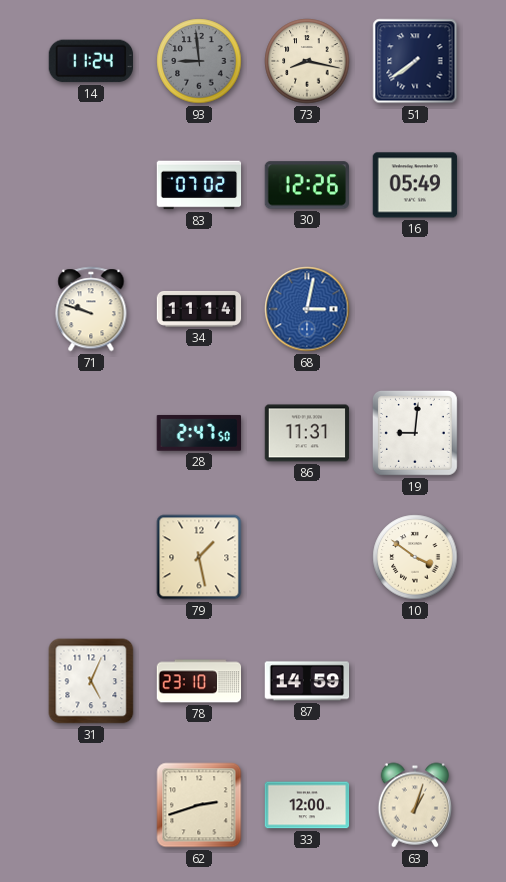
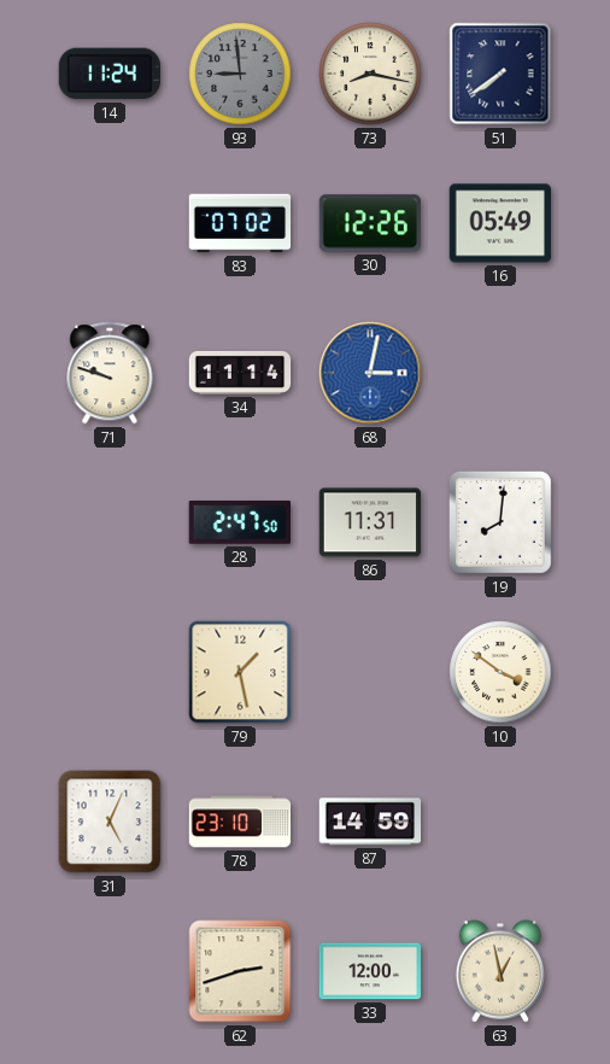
19: 9:01 -> 8:01 (500, 522)
63: 1:03 -> 12:58 (499, 971)
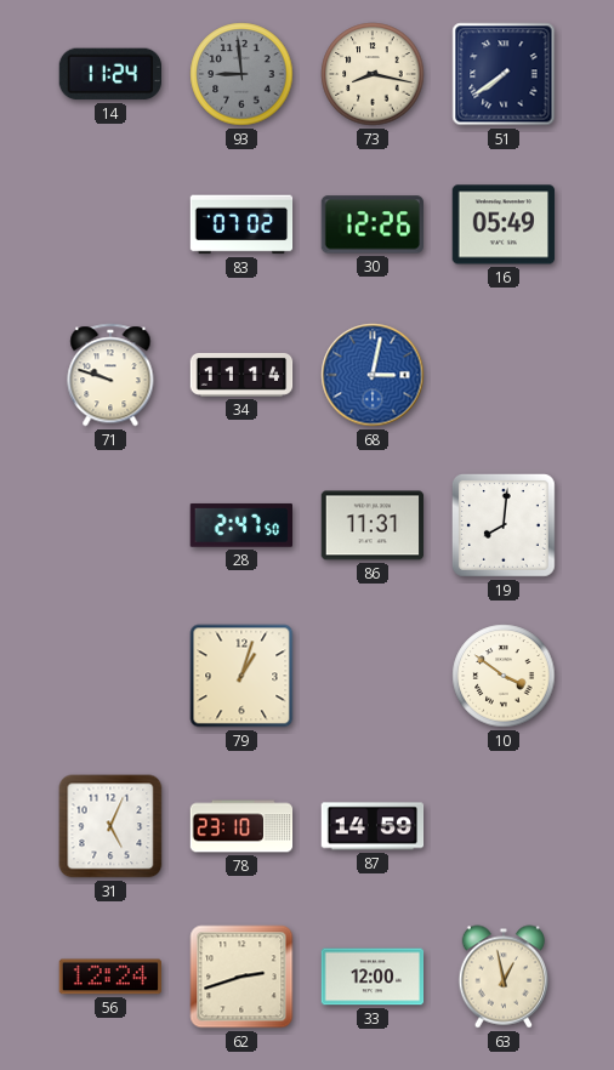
79: 1:28 -> 1:03 (241, 676)
56: none -> 12:24 (109, 977)
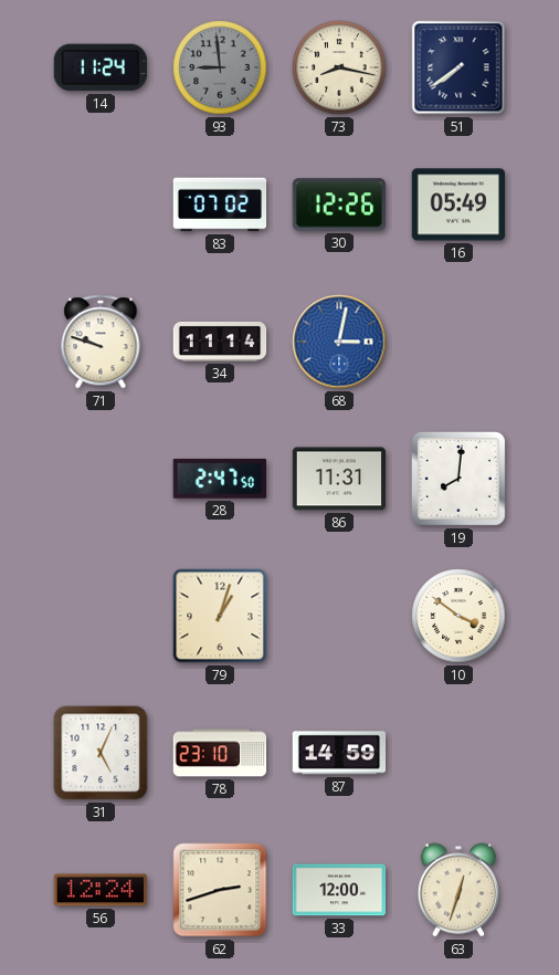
63: 12:58 -> 12:33 (457, 890)
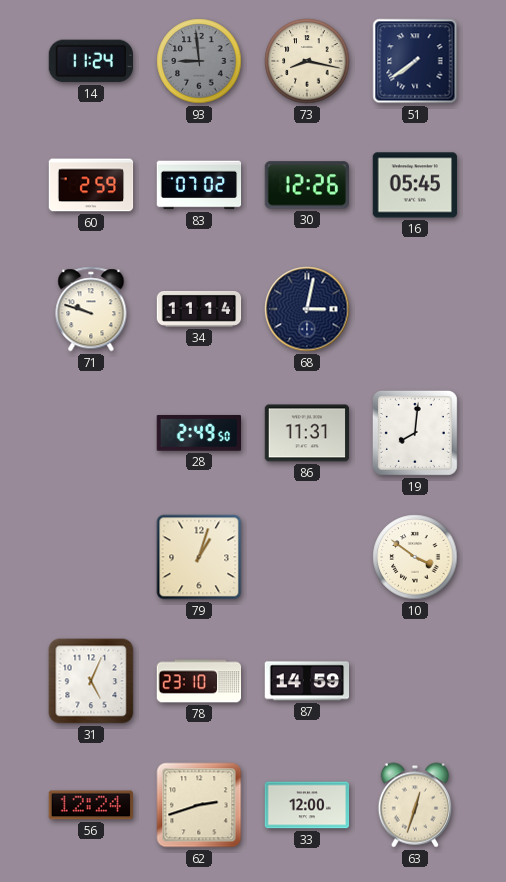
60: none -> 2:59 (91, 185)
16: 05:49 -> 05:45 (415, 185)
68 dial: blue -> navy (307, 309)
28: 2:47 -> 2:49 (198, 433)
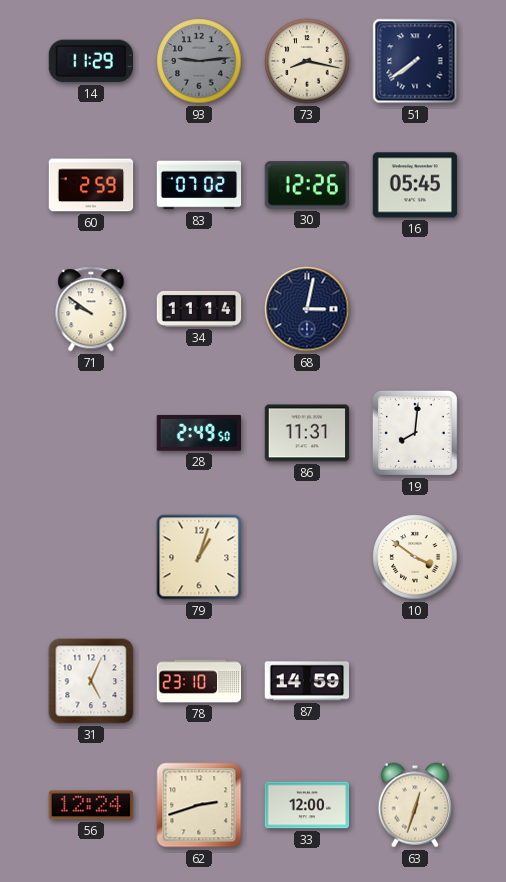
14: 11:24 -> 11:29 (90, 61)
93: 8:59 -> 9:14 (199, 61)
71: 9:48 -> 9:51 (91, 309)
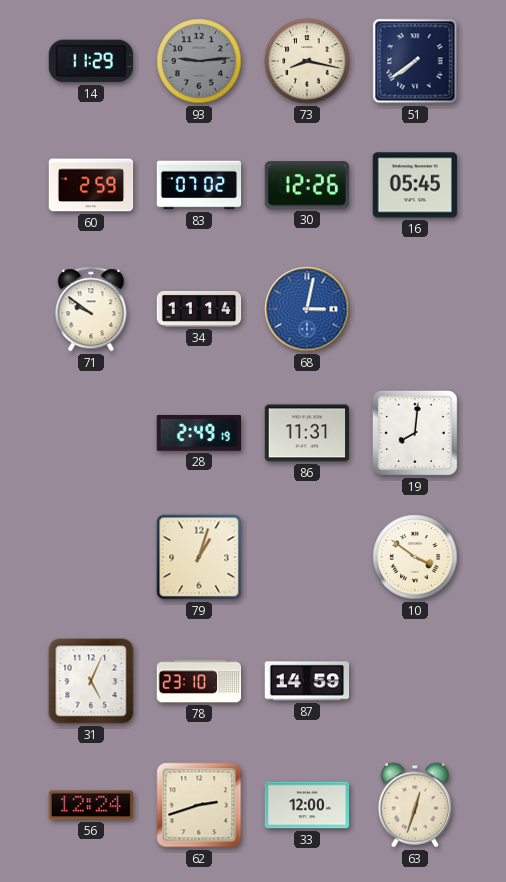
68 dial: navy -> blue (307, 309)
28: 2:49:50 -> 2:49:19 (198, 433)
